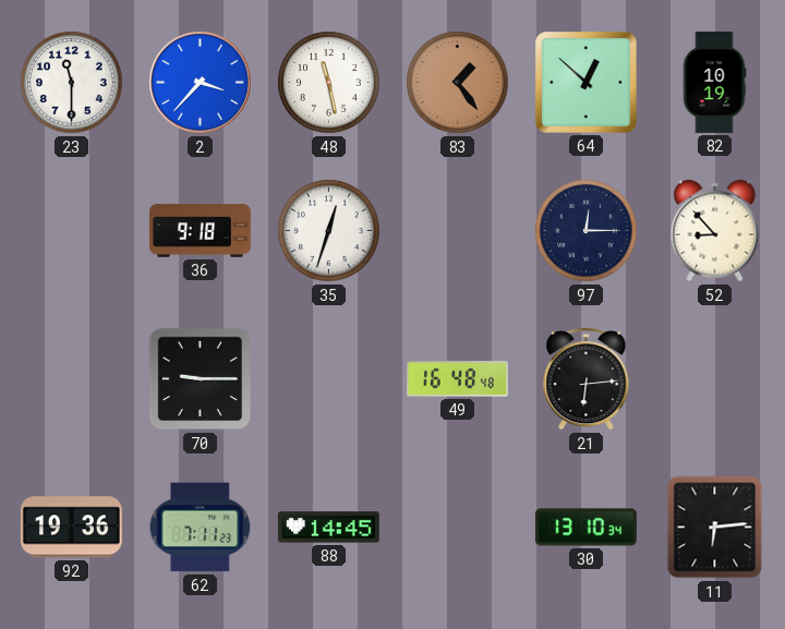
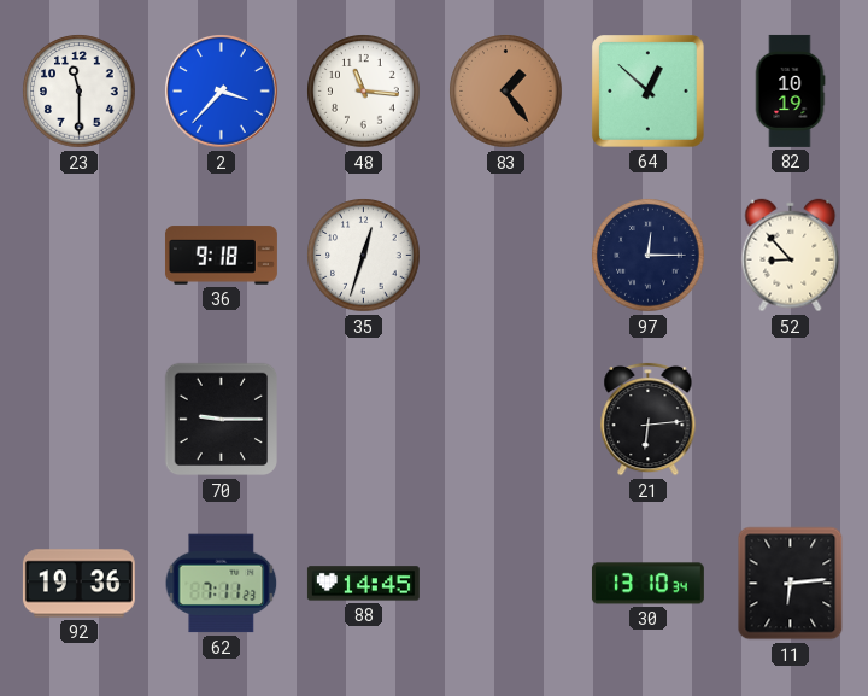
48: 11:28 -> 11:16 (364, 92)
49: 16:48 -> none (457, 379)
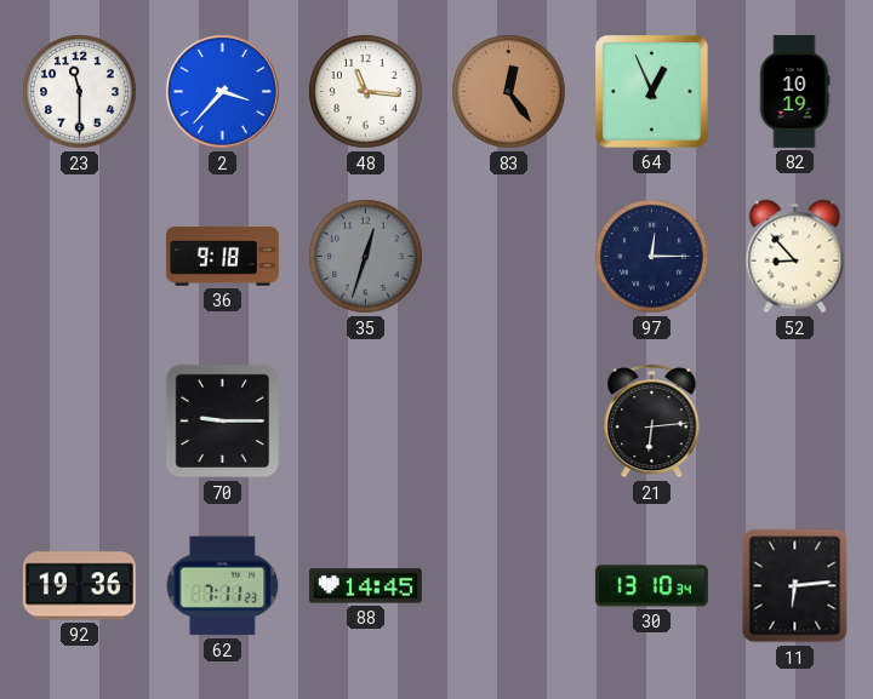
83: 1:24 -> 12:24 (509, 92)
64: 12:52 -> 12:56 (652, 92)
35 dial: white -> grey (366, 257)
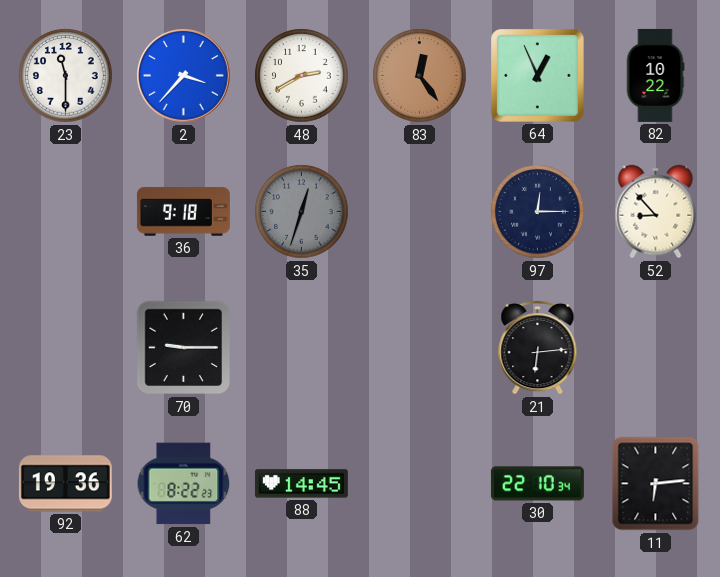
48: 11:16 -> 2:40 (302, 76)
82: 10:19 -> 10:22 (655, 75)
62: 7:11 -> 8:22 (184, 484)
30: 13:10 -> 22:10 (537, 484)
